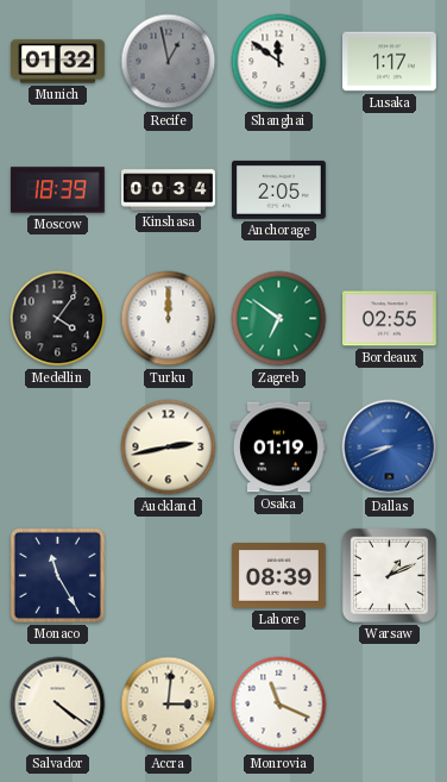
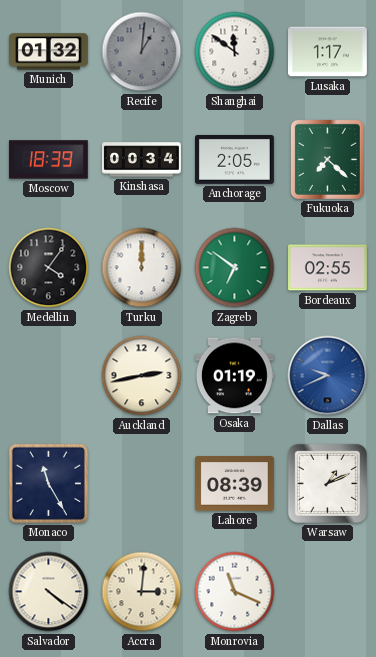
Recife: 12:58 -> 1:01 (142, 52)
Fukuoka: none -> 7:22 (327, 159)
Dallas: 8:41 -> 9:41 (328, 376)
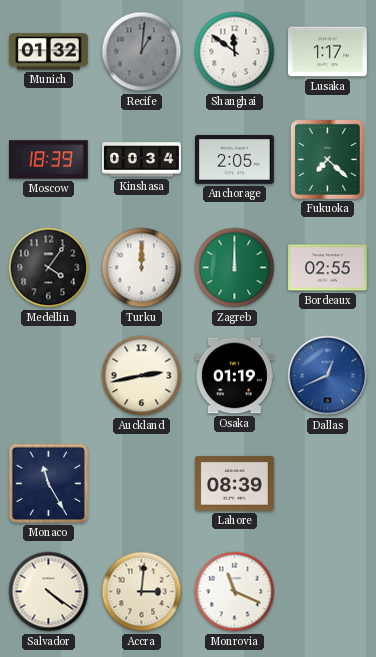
Zagreb: 6:51 -> 12:00 (235, 268)
Dallas: 9:41 -> 12:41 (328, 376)
Warsaw: 1:11 -> none (327, 483)
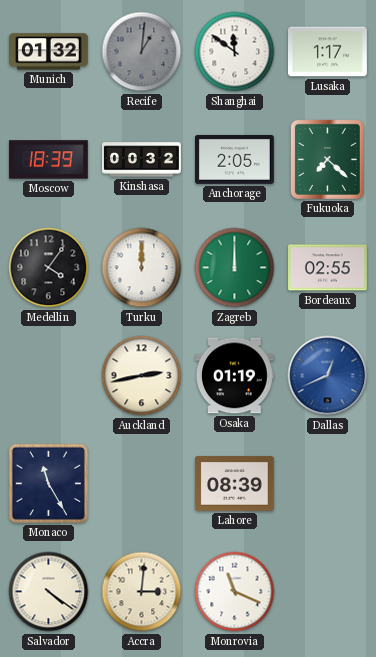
Kinshasa: 00:34 -> 00:32 (142, 160)
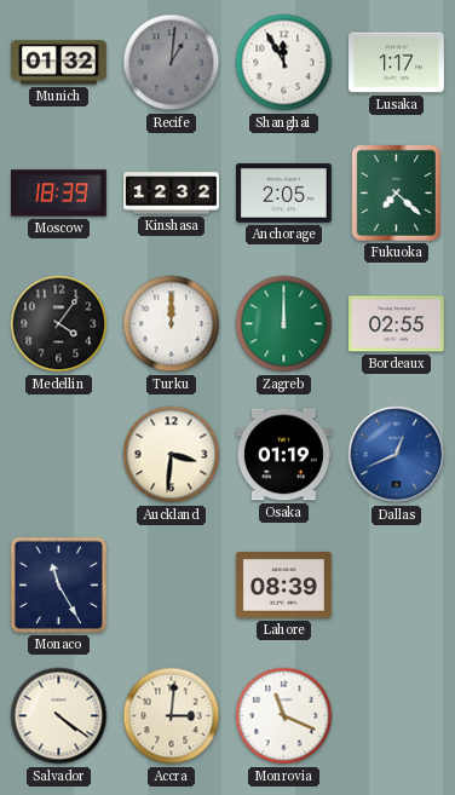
Shanghai: 11:51 -> 11:55 (284, 63)
Kinshasa: 00:32 -> 12:32 (172, 194)
Auckland: 2:43 -> 3:31 (172, 455)
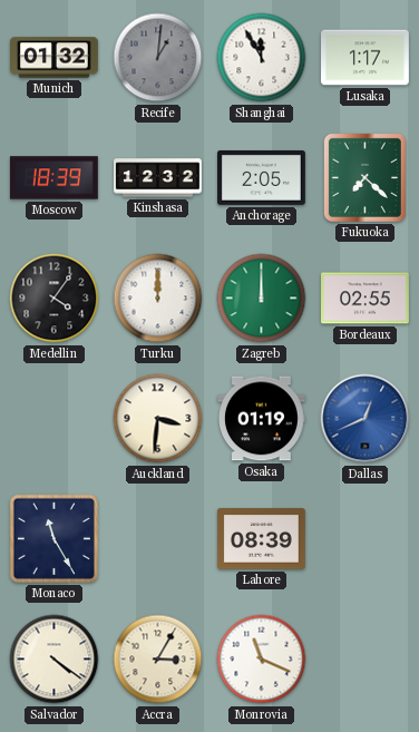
Accra: 3:01 -> 3:05 (158, 660)
